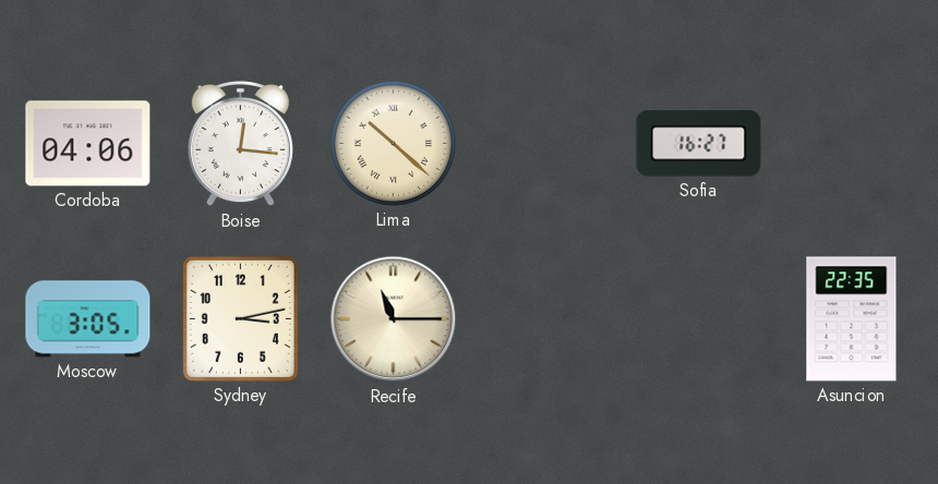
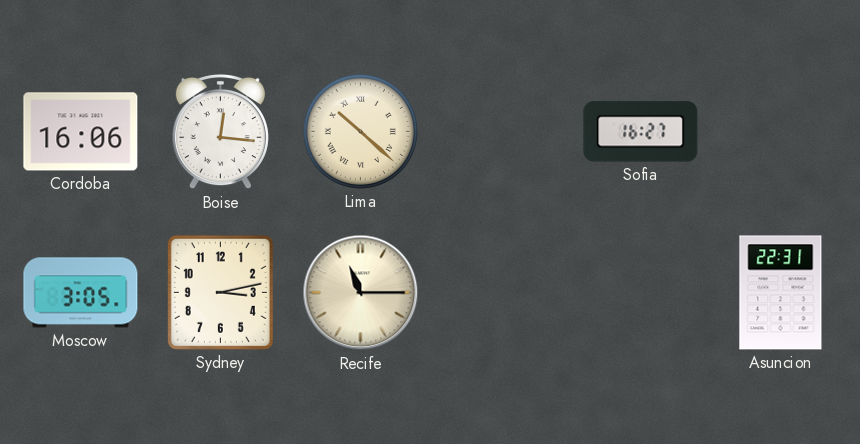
Cordoba: 04:06 -> 16:06 (81, 132)
Asuncion: 22:35 -> 22:31 (781, 293)
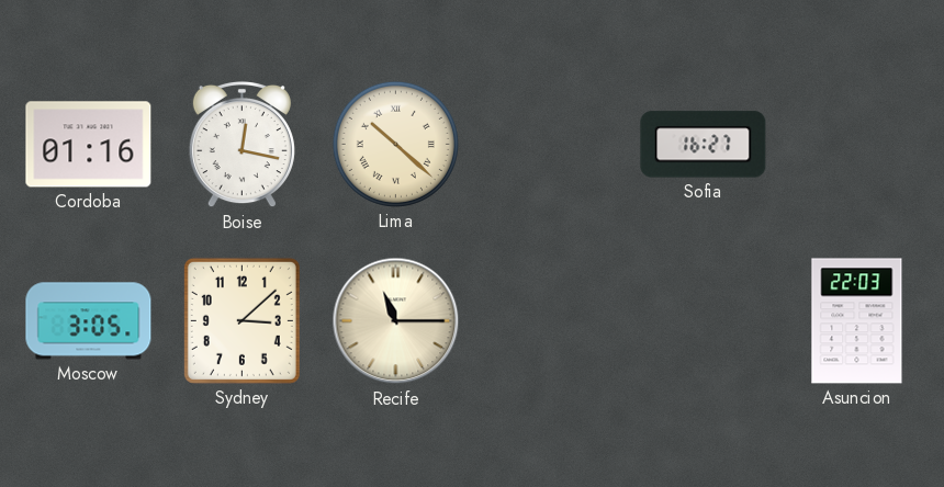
Cordoba: 16:06 -> 01:16 (89, 145)
Boise: 12:16 -> 12:17 (241, 145)
Sydney: 3:13 -> 3:08 (241, 320)
Asuncion: 22:31 -> 22:03 (857, 321)
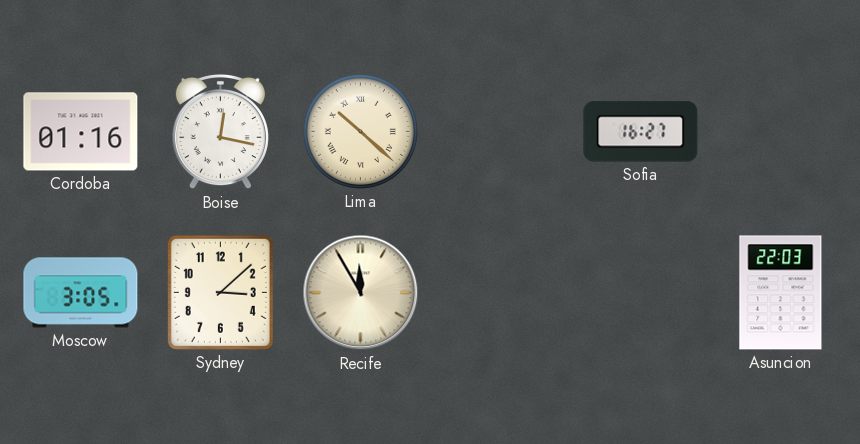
Recife: 11:15 -> 11:55 (361, 293)
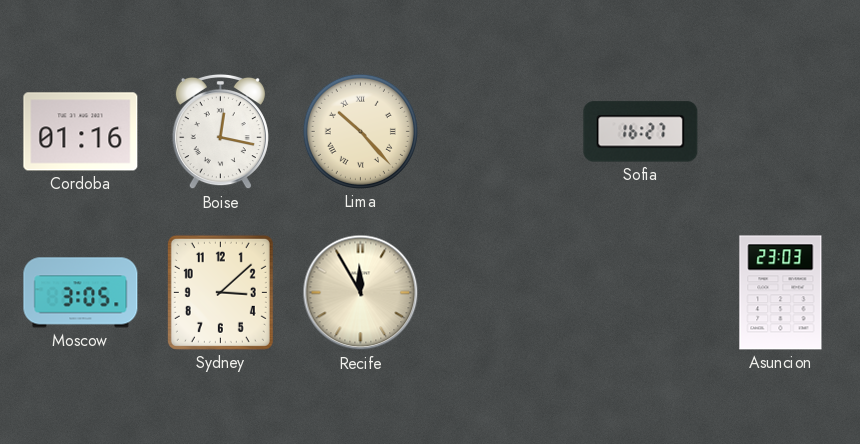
Lima: 10:22 -> 10:23 (360, 131)
Asuncion: 22:03 -> 23:03 (781, 293)
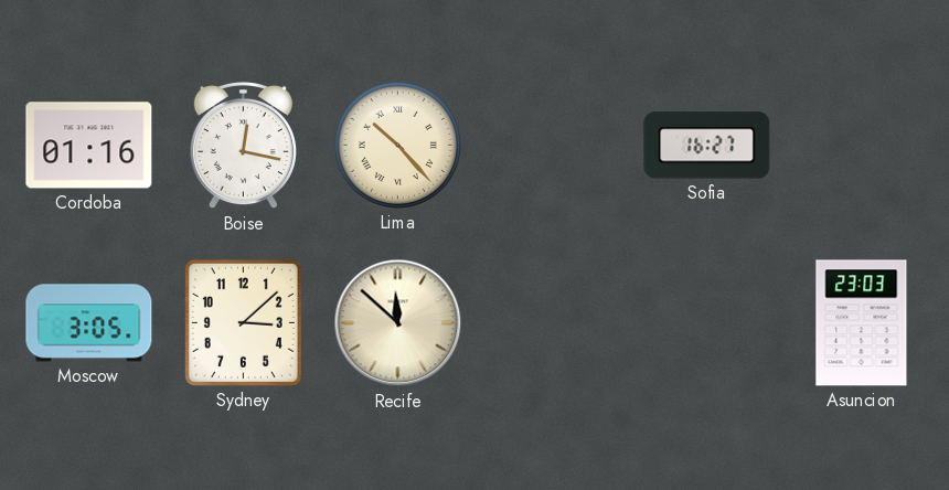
Recife: 11:55 -> 11:52 (398, 323)
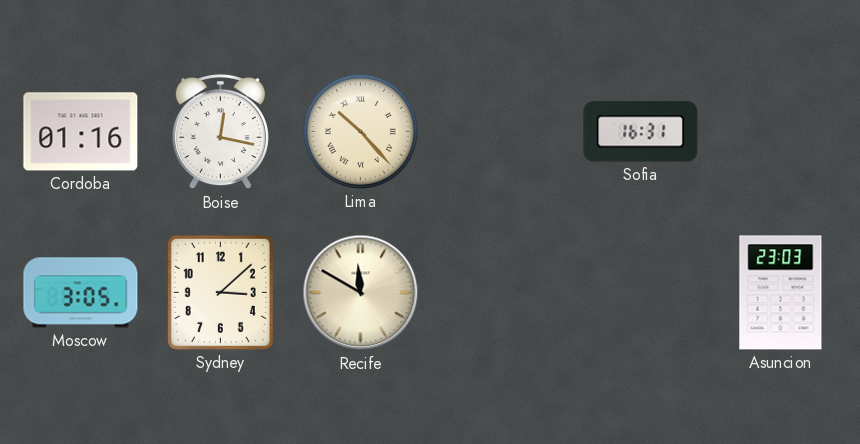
Sofia: 16:27 -> 16:31 (641, 132)
Recife: 11:52 -> 11:50 (361, 293)
